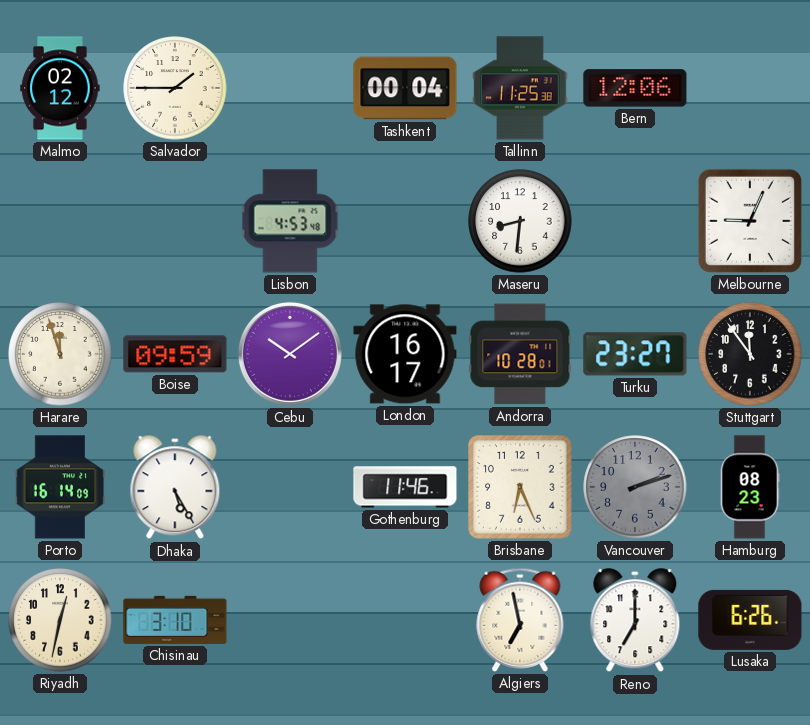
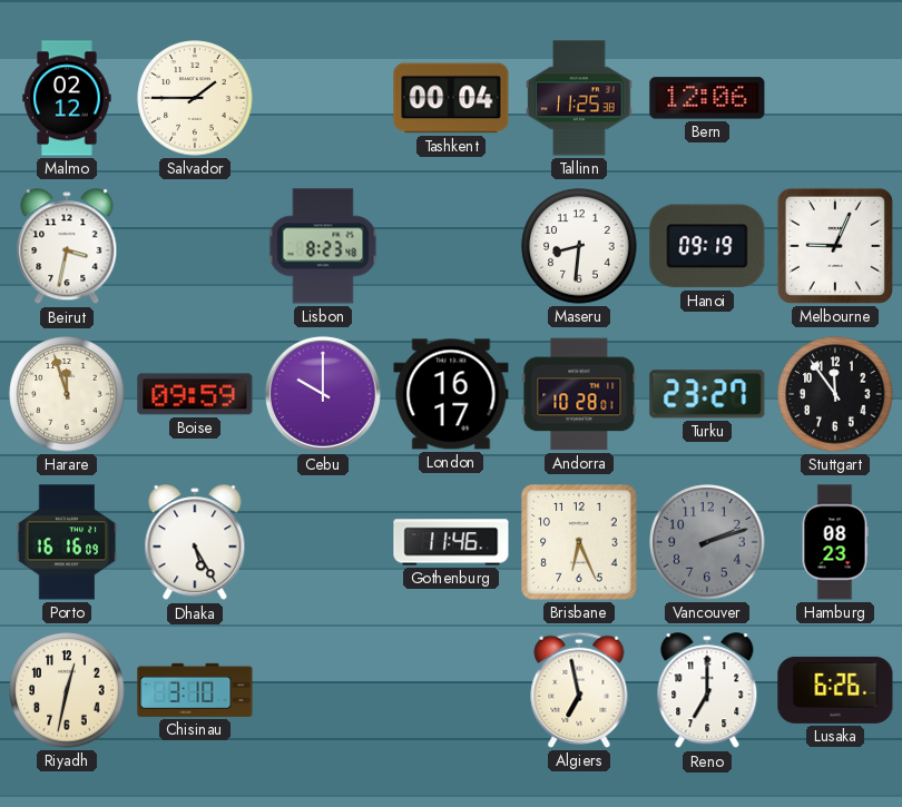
Beirut: none -> 3:32 (67, 247)
Lisbon: 4:53 -> 8:23 (323, 246)
Hanoi: none -> 09:19 (707, 246)
Cebu: 10:09 -> 10:00 (323, 394)
Porto: 16:14 -> 16:16 (67, 542)
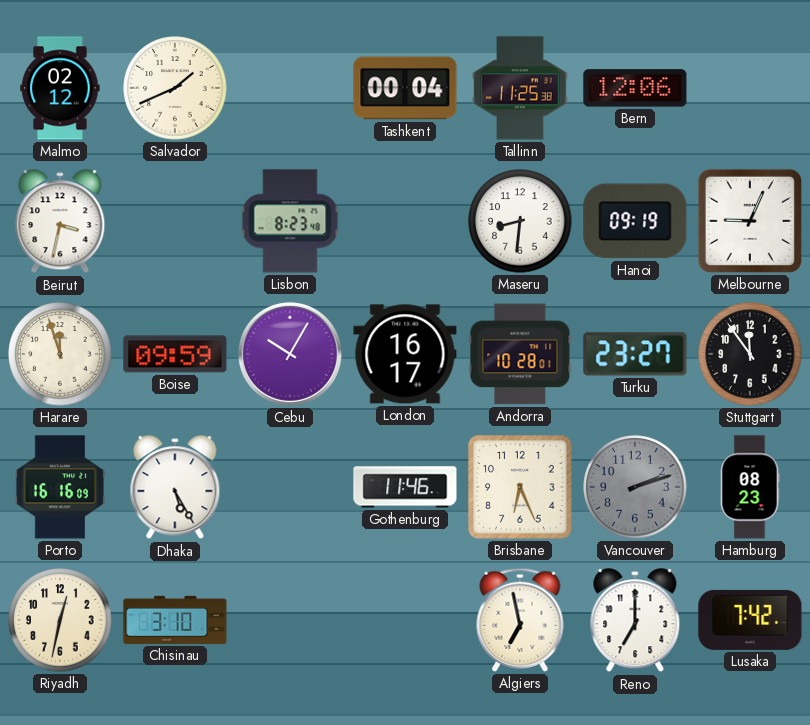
Salvador: 1:45 -> 1:41 (175, 88)
Cebu: 10:00 -> 10:05 (290, 354)
Lusaka: 6:26 -> 7:42 (750, 620)
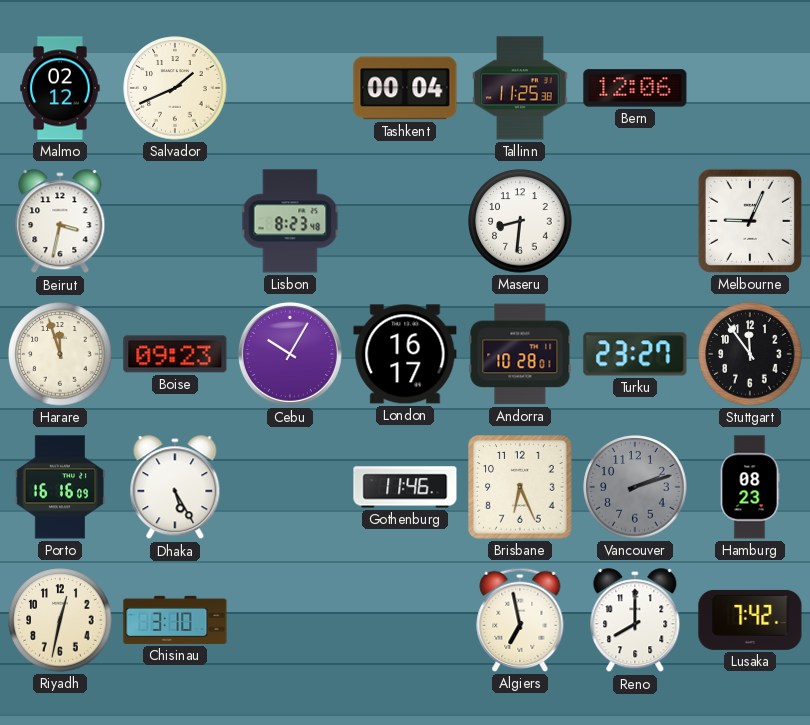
Hanoi: 09:19 -> none (635, 221)
Boise: 09:59 -> 09:23 (175, 354)
Reno: 7:00 -> 8:00 (635, 621)
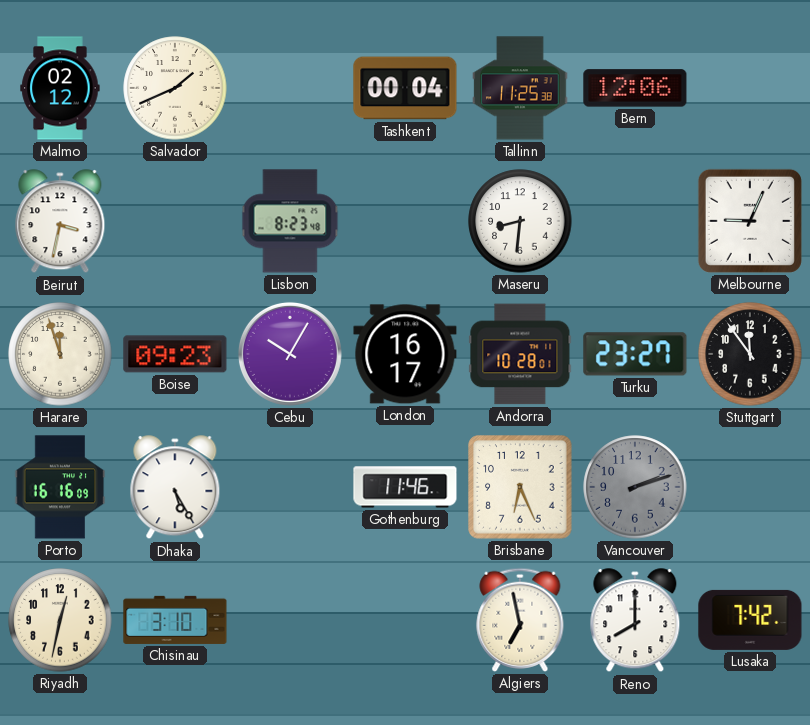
Hamburg: 08:23 -> none (750, 487)
